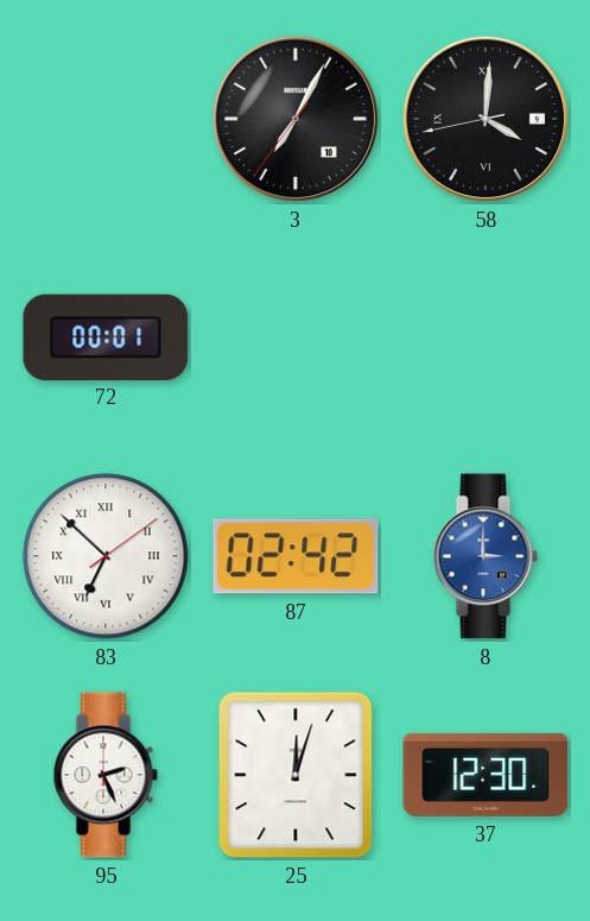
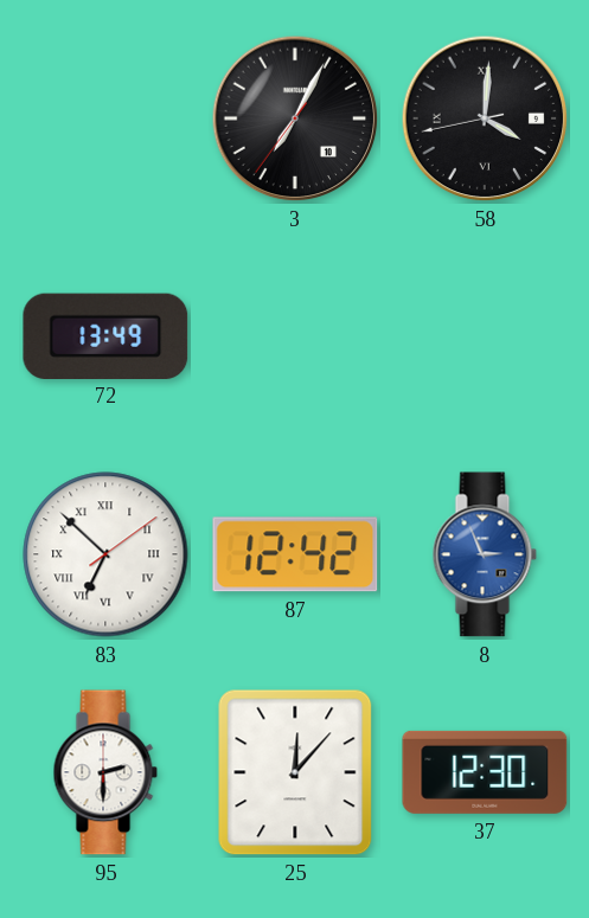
72: 00:01 -> 13:49 (105, 335)
87: 02:42 -> 12:42 (295, 554)
8: 3:00 -> 2:56 (485, 554)
95: 2:26 -> 2:30 (105, 772)
25: 12:03 -> 12:07 (295, 772)
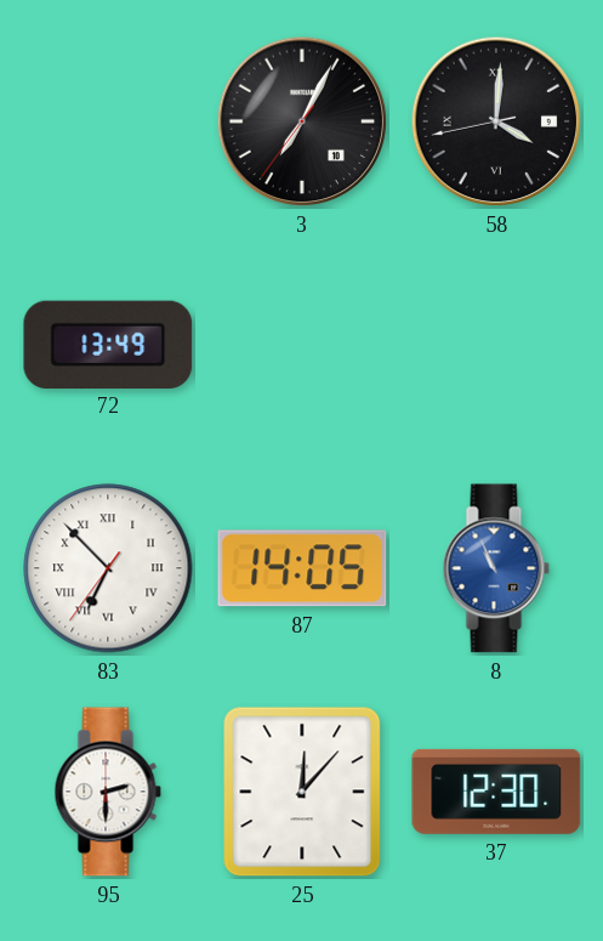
83: 6:52:09 -> 6:52:36 (108, 568)
87: 12:42 -> 14:05 (302, 568)
8: 2:56 -> 10:56 (496, 568)
